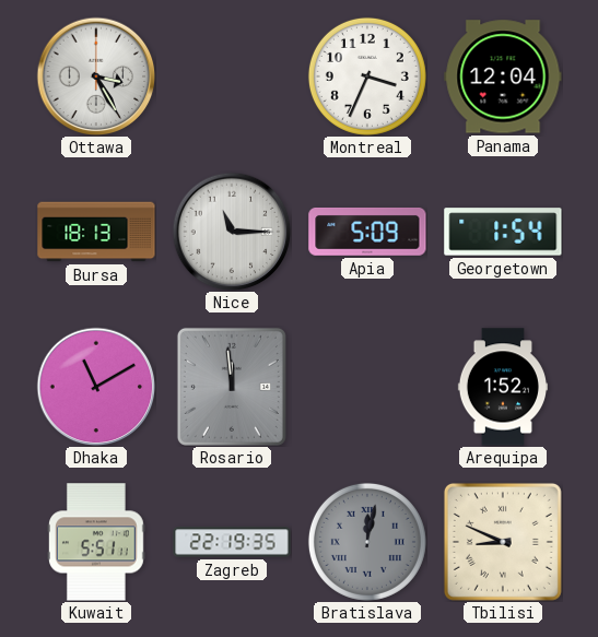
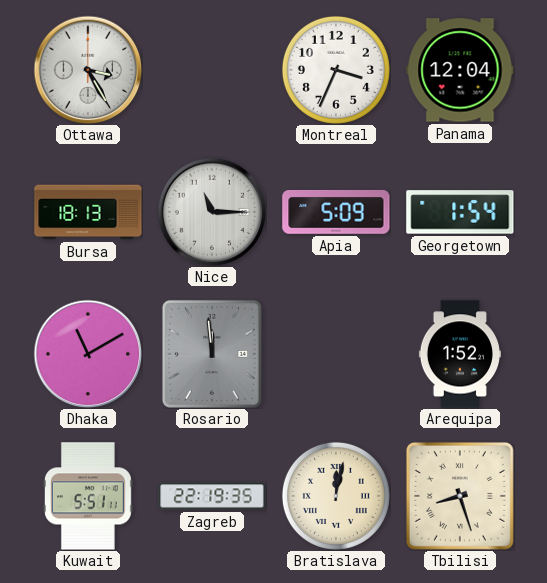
Bratislava dial: grey -> cream (336, 496)
Tbilisi: 8:49 -> 8:27 (460, 496)
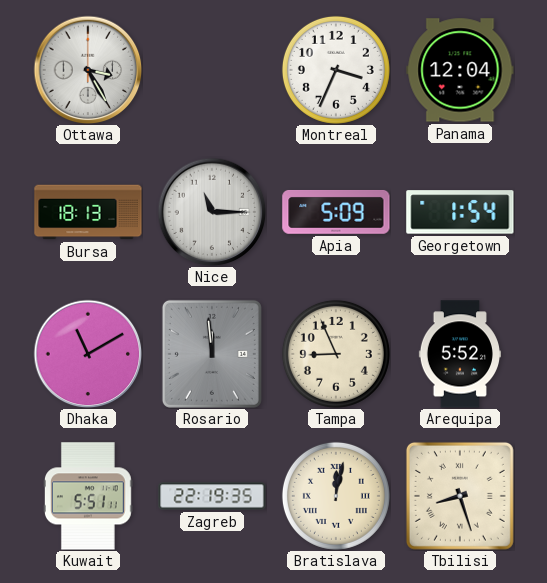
Tampa: none -> 8:56 (336, 354)
Arequipa: 1:52 -> 5:52 (459, 354)
